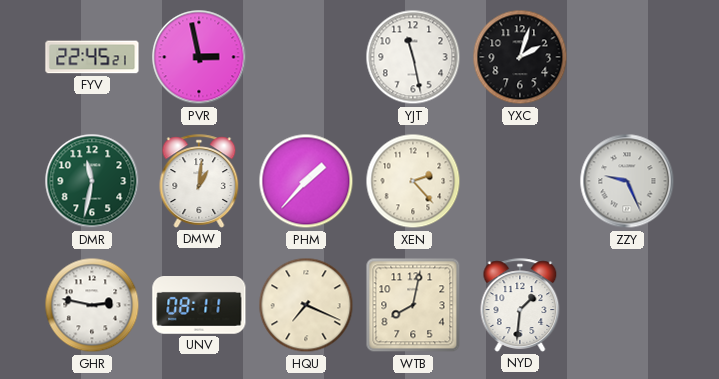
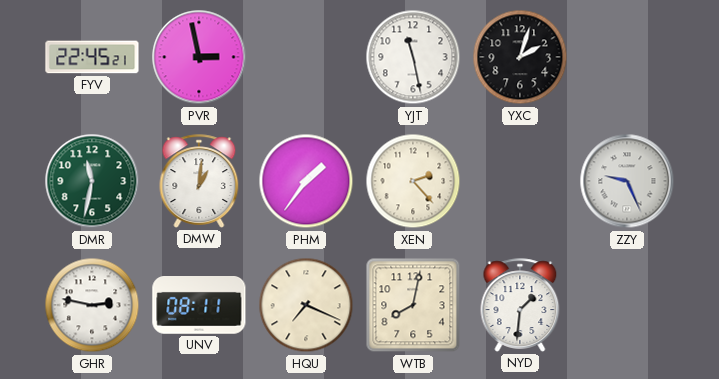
PHM: 1:37 -> 1:36 (306, 181)
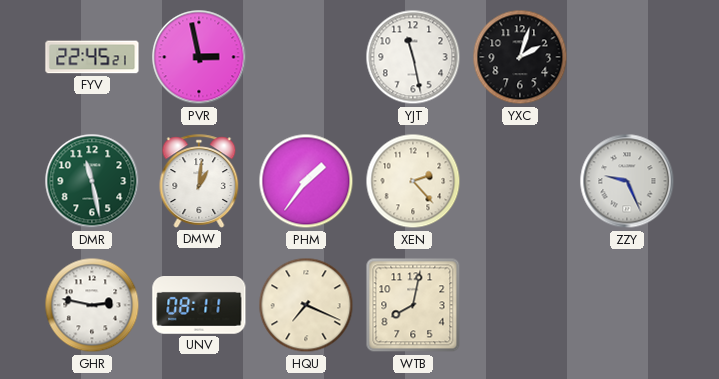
DMR: 11:32 -> 11:28 (92, 181)
NYD: 1:31 -> none (520, 305)
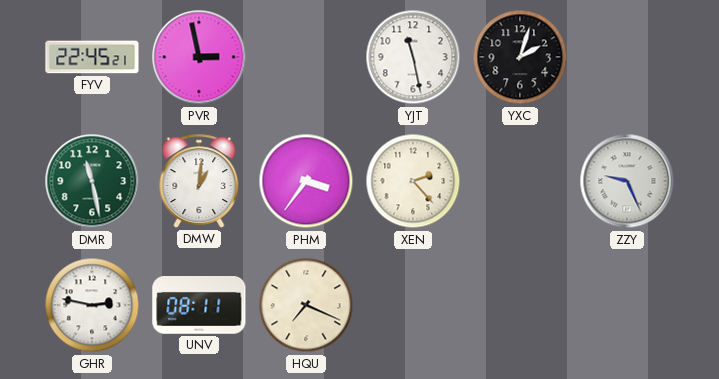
PHM: 1:36 -> 3:36 (306, 181)
WTB: 8:02 -> none (413, 305)
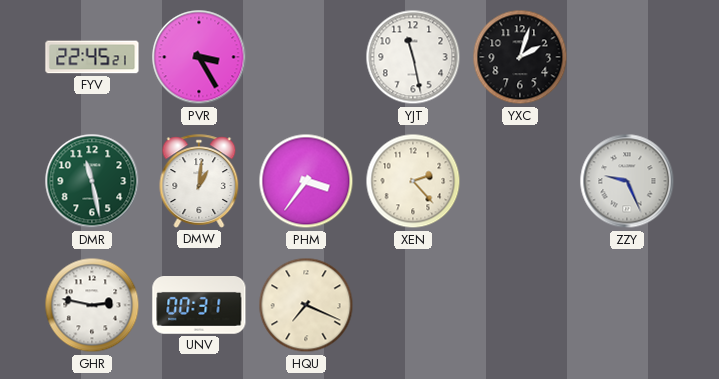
PVR: 2:58 -> 3:25 (199, 57)
UNV: 08:11 -> 00:31 (199, 306)
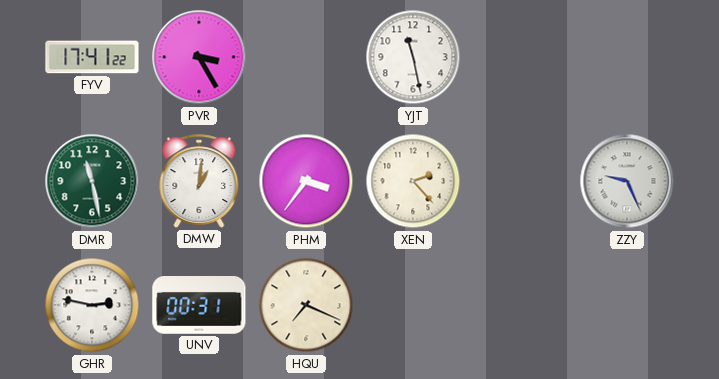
FYV: 22:45 -> 17:41 (92, 57)
YXC: 2:03 -> none (520, 57)
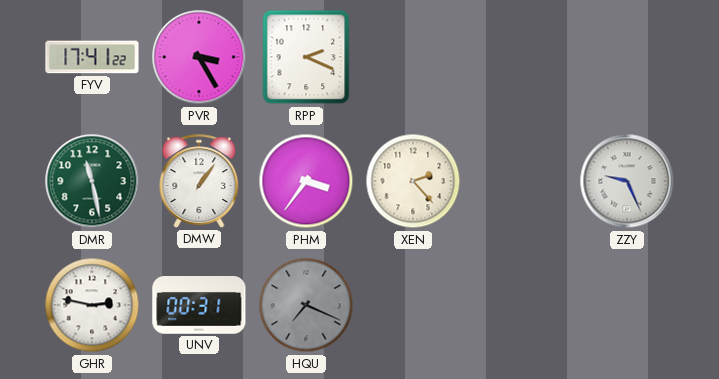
RPP: none -> 2:19 (306, 57)
YJT: 11:28 -> none (413, 57)
DMW: 1:01 -> 1:06 (199, 181)
HQU dial: cream -> grey (306, 305)
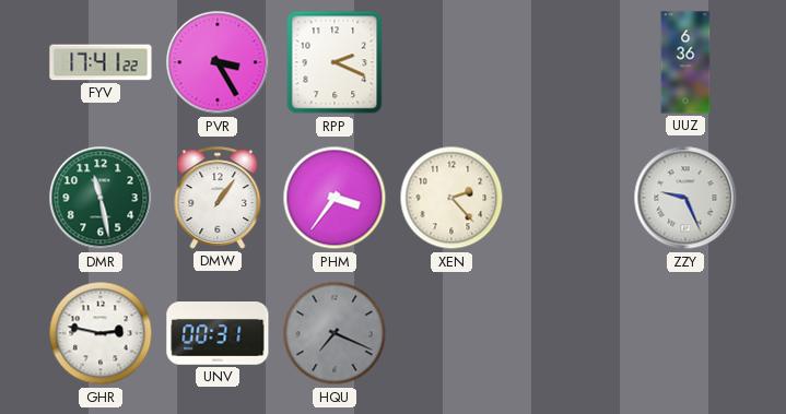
UUZ: none -> 6:36 (685, 62)
